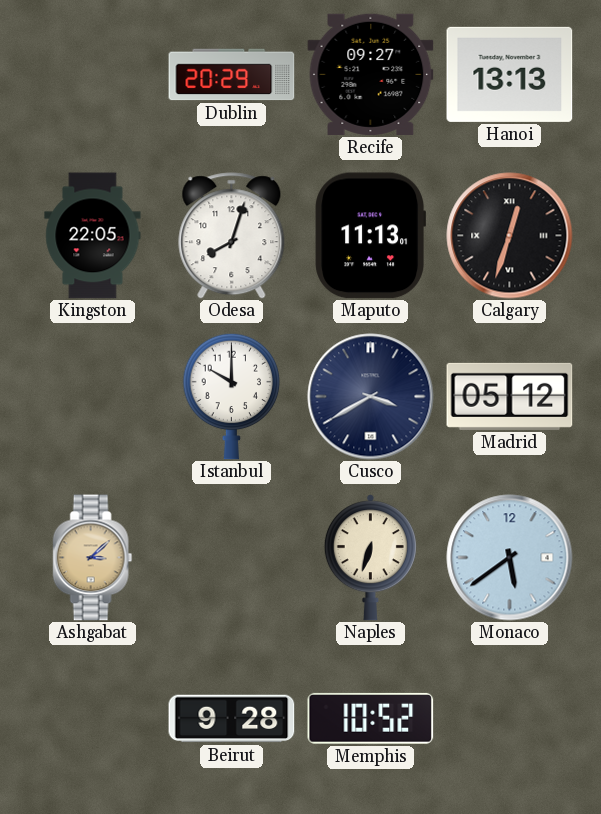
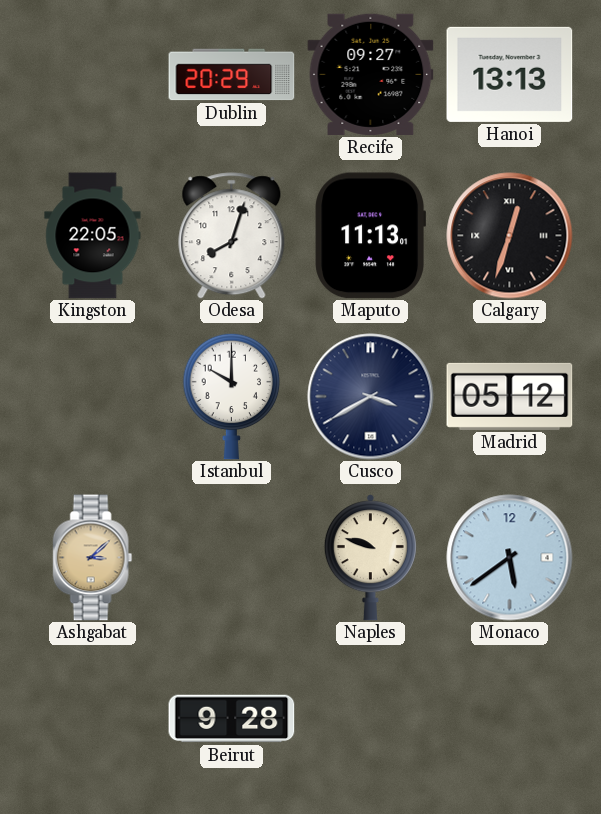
Naples: 6:33 -> 9:48 (370, 558)
Memphis: 10:52 -> none (371, 718)
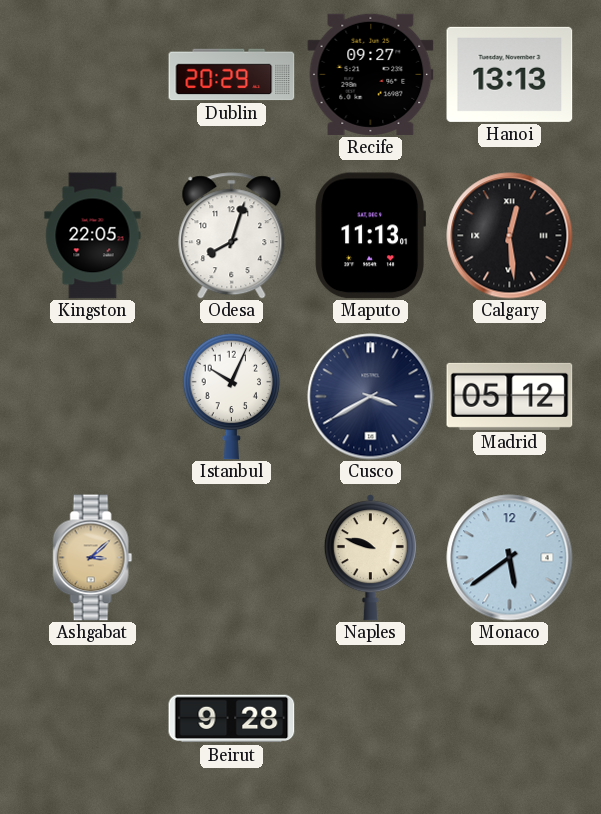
Calgary: 12:33 -> 12:29 (510, 236)
Istanbul: 10:00 -> 10:04 (232, 396)
